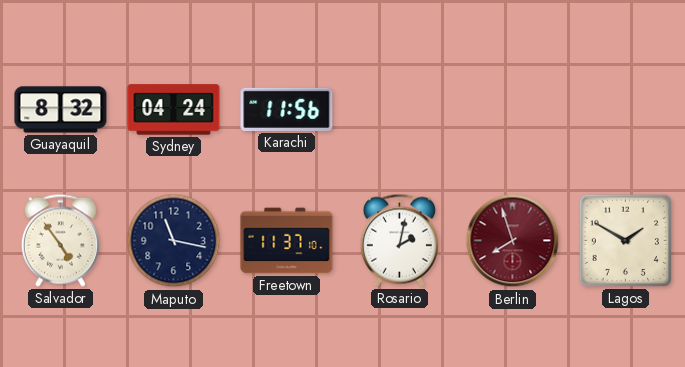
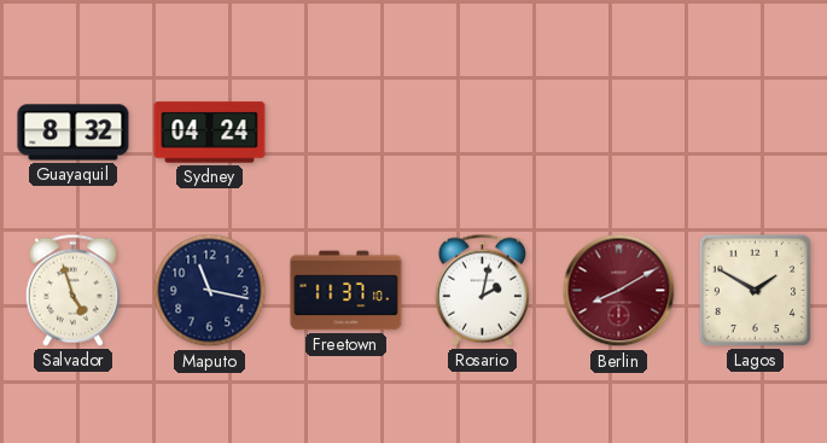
Karachi: 11:56 -> none (287, 109)
Salvador: 4:54 -> 4:57 (72, 290)
Berlin: 7:57 -> 8:10 (619, 291)
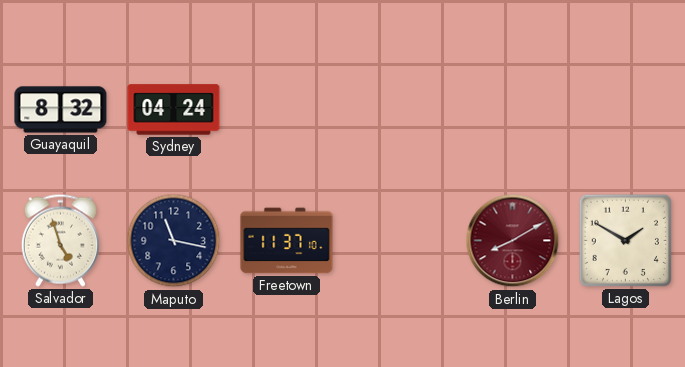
Rosario: 2:02 -> none (482, 290)
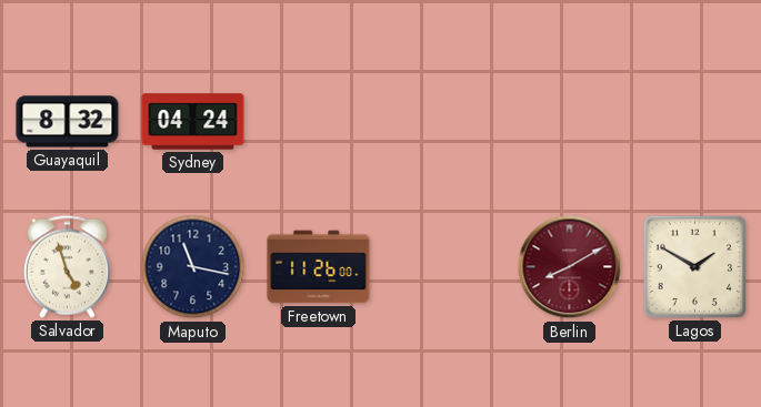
Freetown: 11:37 -> 11:26 (319, 267)
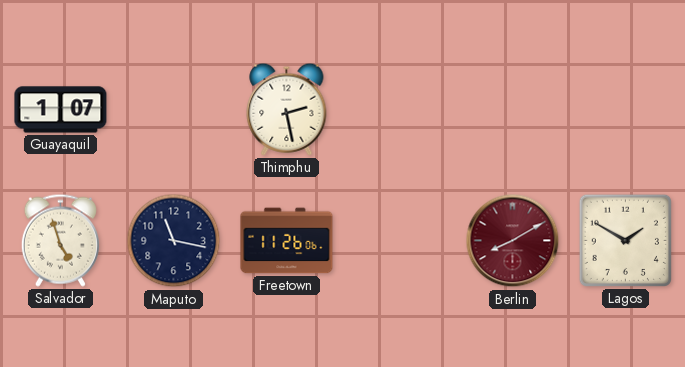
Guayaquil: 8:32 -> 1:07 (61, 110)
Sydney: 04:24 -> none (193, 122)
Thimphu: none -> 2:28 (287, 109)
Freetown: 11:26:00 -> 11:26:06 (287, 241)
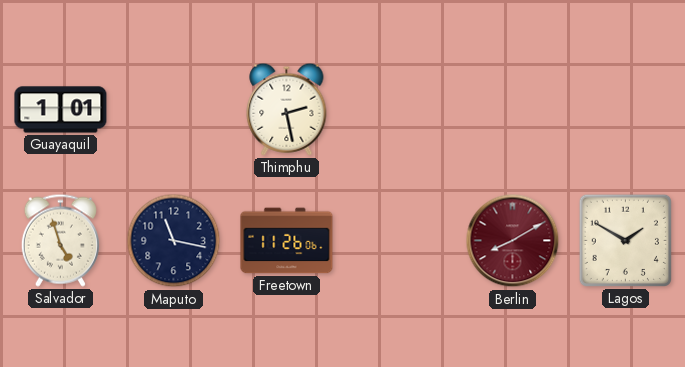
Guayaquil: 1:07 -> 1:01 (61, 110)
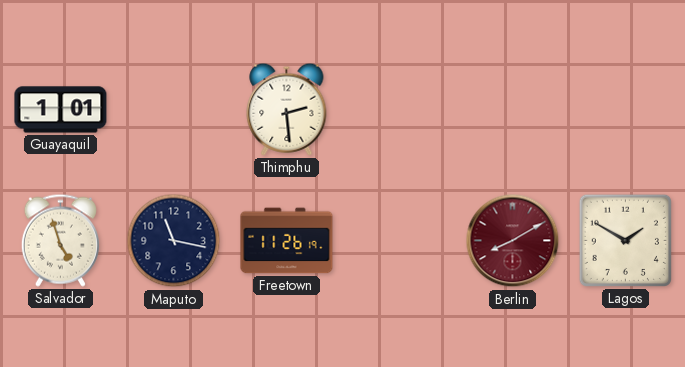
Thimphu: 2:28 -> 2:29 (287, 109)
Freetown: 11:26:06 -> 11:26:19 (287, 241)
